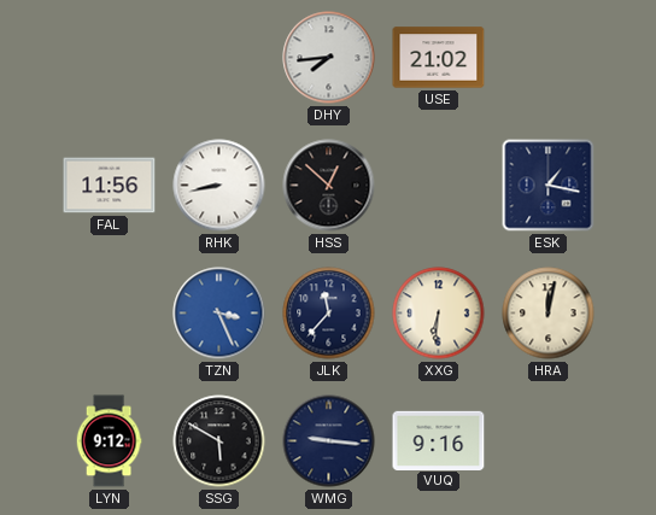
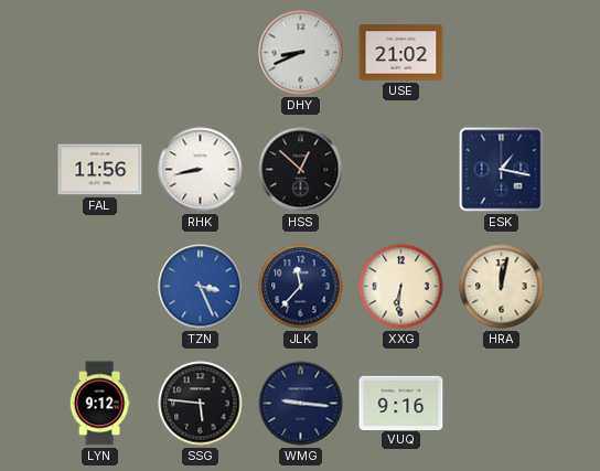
DHY: 7:44 -> 8:41 (301, 53)
SSG: 5:50 -> 5:46 (201, 404)
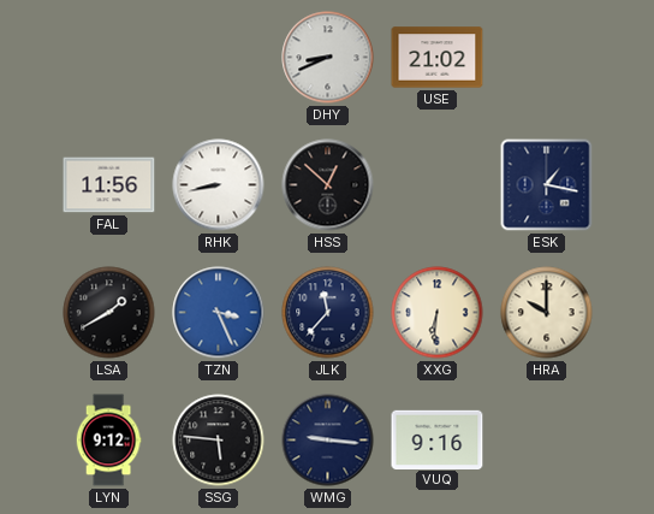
LSA: none -> 1:40 (109, 313)
HRA: 12:02 -> 10:00 (547, 313)
